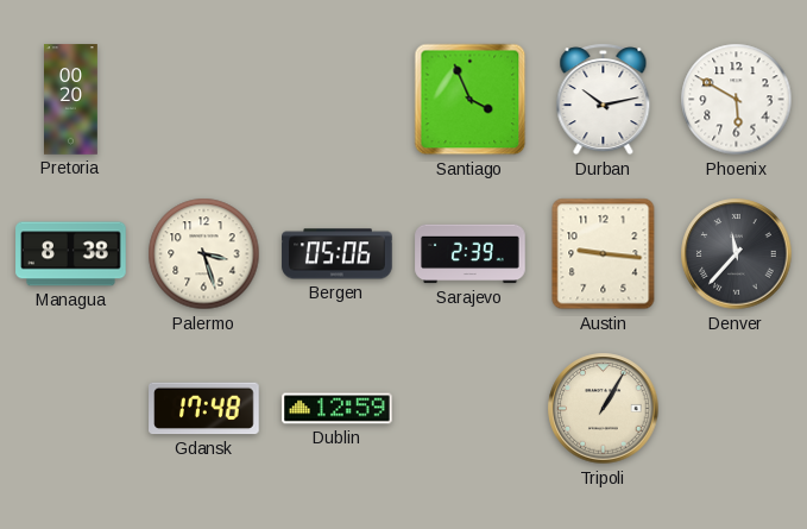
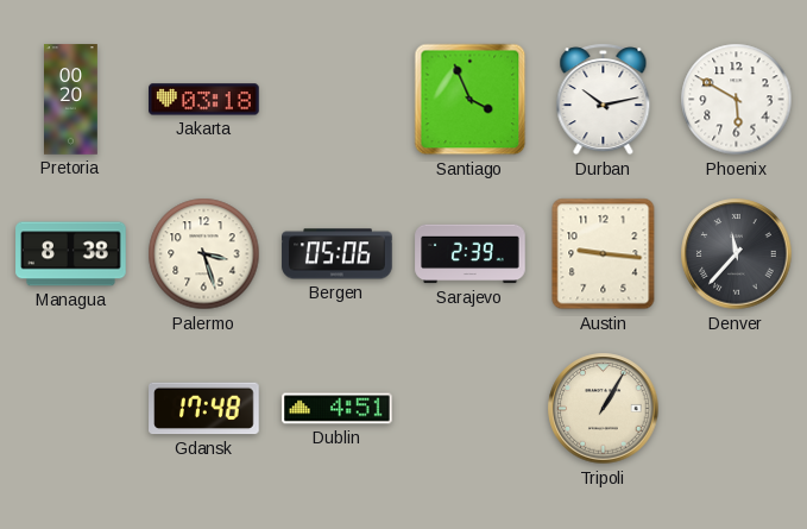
Jakarta: none -> 03:18 (204, 100)
Dublin: 12:59 -> 4:51 (338, 409)
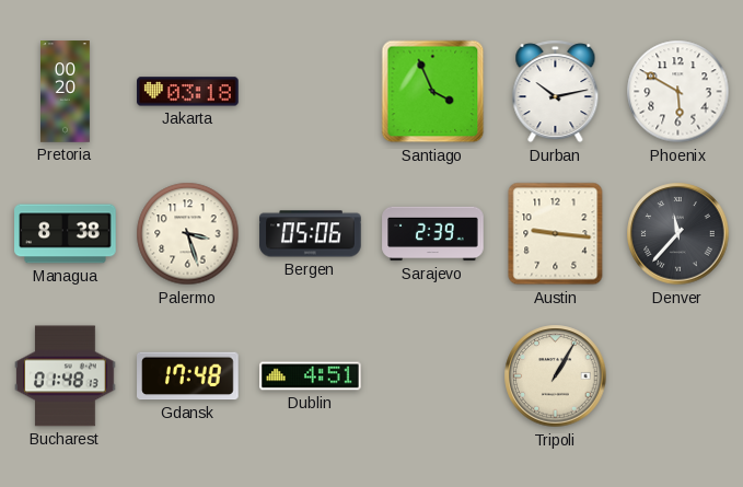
Bucharest: none -> 01:48 (66, 376)
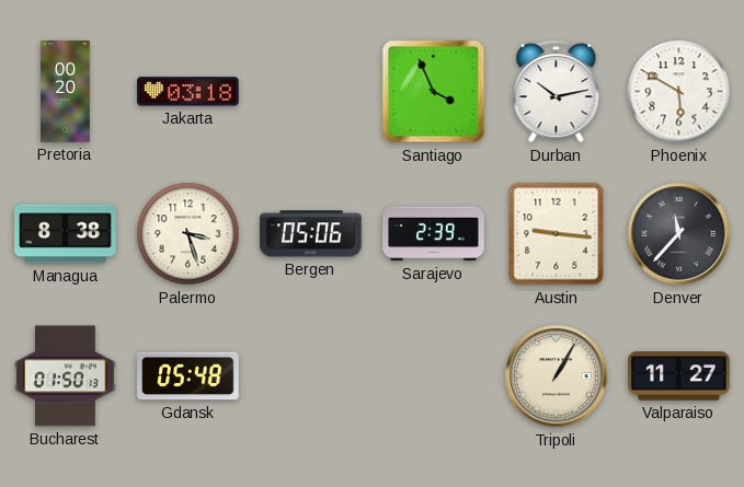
Bucharest: 01:48 -> 01:50 (66, 376)
Gdansk: 17:48 -> 05:48 (188, 376)
Dublin: 4:51 -> none (311, 376)
Valparaiso: none -> 11:27 (679, 376)
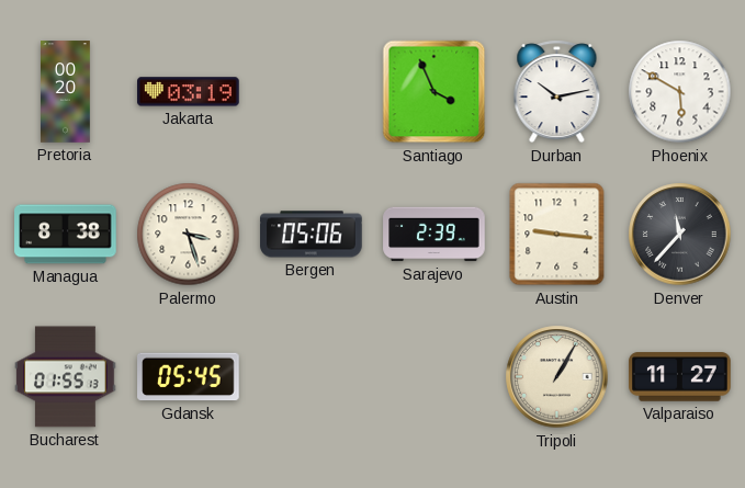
Jakarta: 03:18 -> 03:19 (189, 92)
Bucharest: 01:50 -> 01:55 (66, 377)
Gdansk: 05:48 -> 05:45 (189, 377)
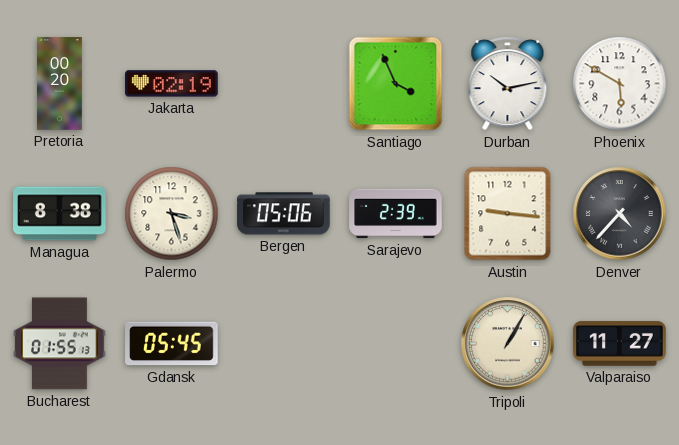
Jakarta: 03:19 -> 02:19 (172, 84)
Denver: 11:37 -> 4:37 (620, 214)
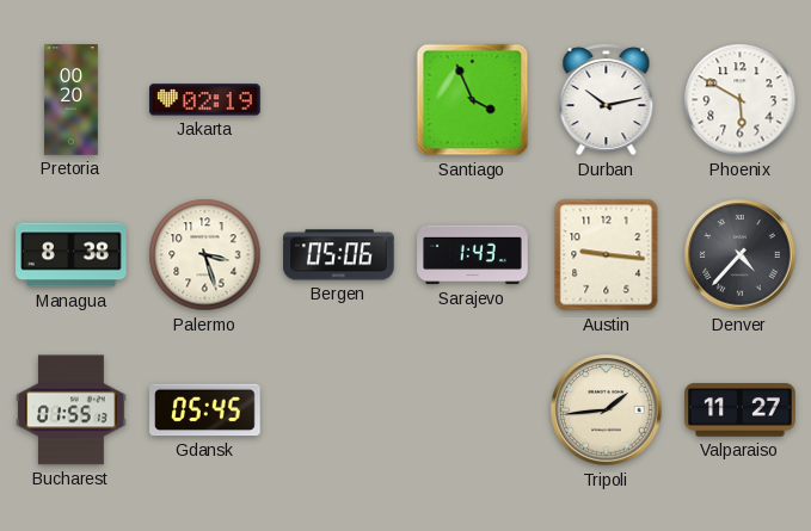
Sarajevo: 2:39 -> 1:43 (473, 255)
Tripoli: 1:05 -> 1:44 (607, 410)
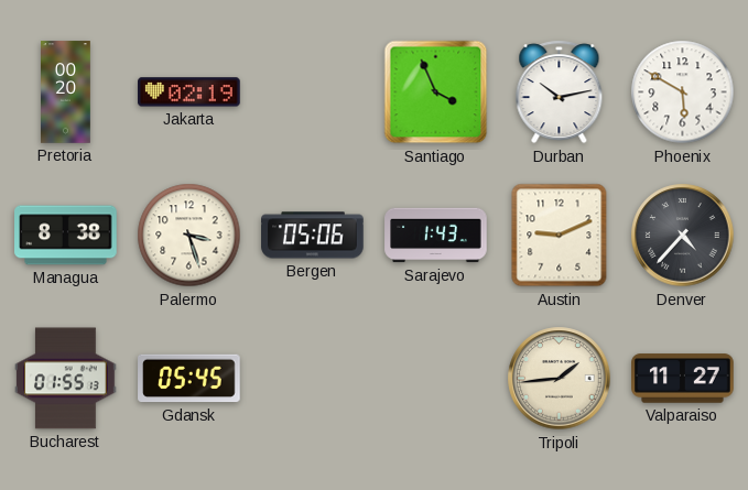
Austin: 9:16 -> 9:11 (560, 236)
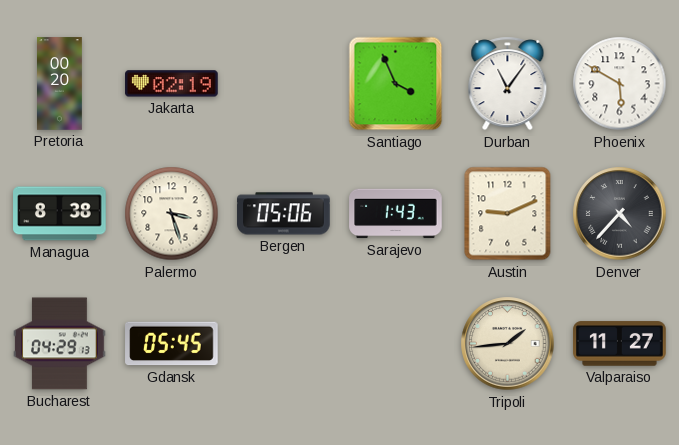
Durban: 10:13 -> 11:06 (508, 84)
Bucharest: 01:55 -> 04:29 (60, 344)
